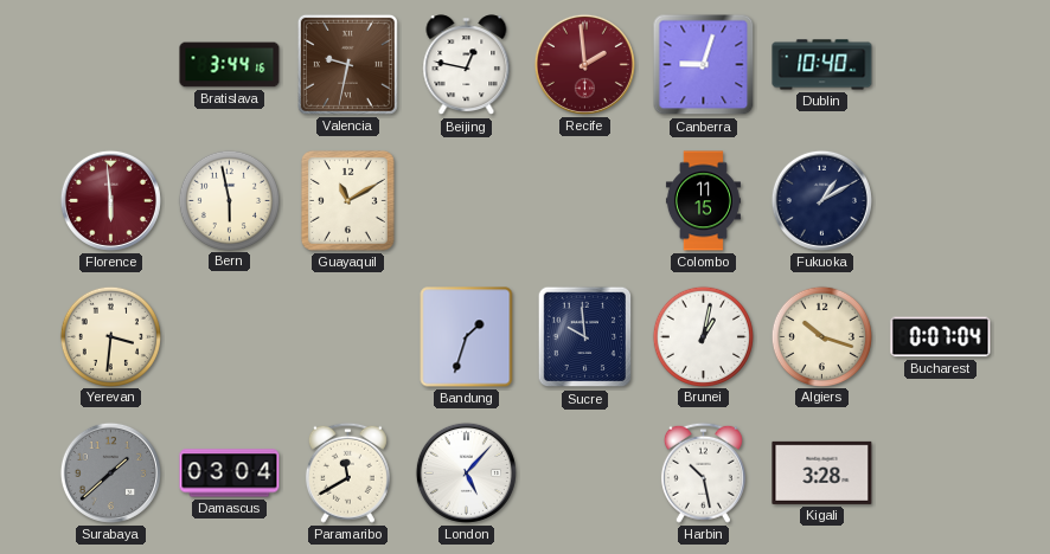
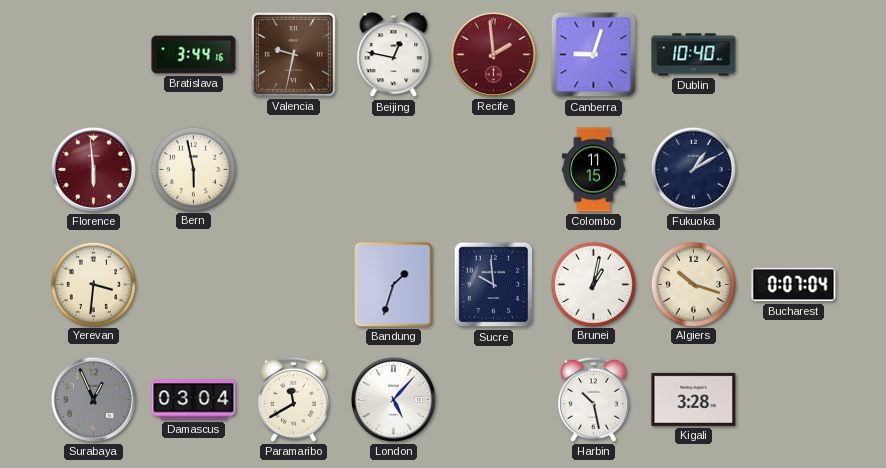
Guayaquil: 11:10 -> none (347, 200)
Surabaya: 1:38 -> 12:56 (93, 399)
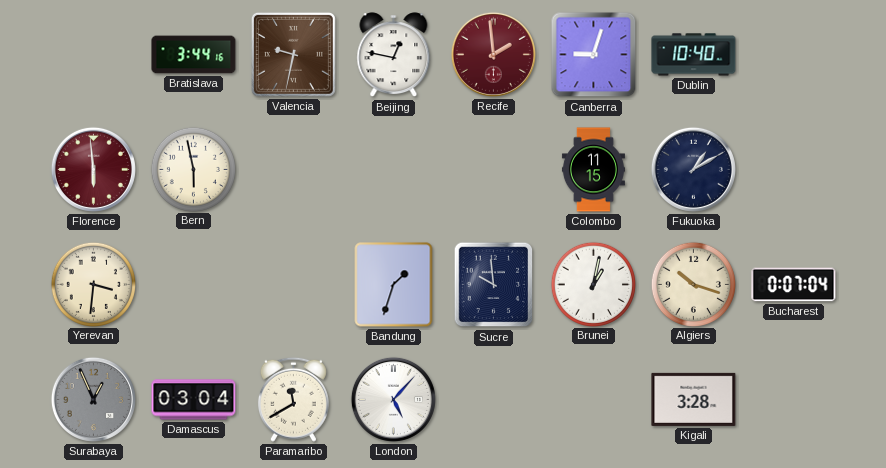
Harbin: 10:28 -> none (593, 399)
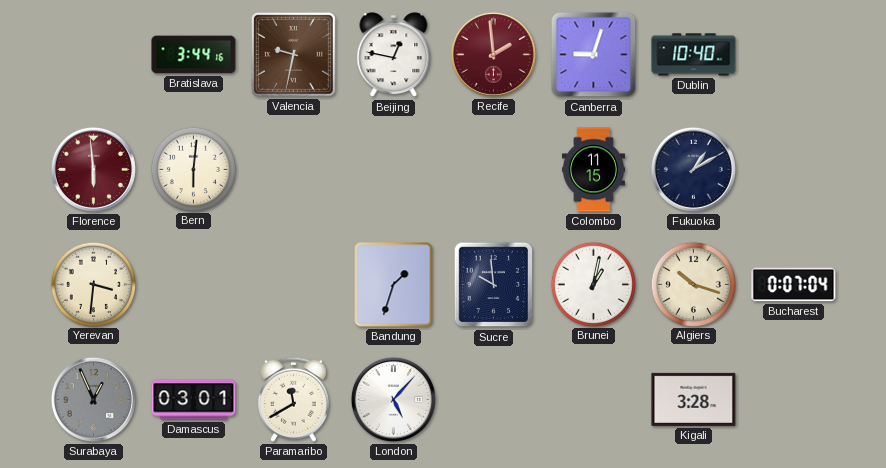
Bern: 5:58 -> 6:01 (193, 169)
Damascus: 03:04 -> 03:01 (194, 400)
